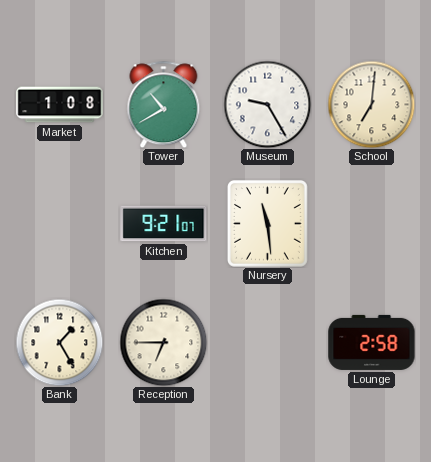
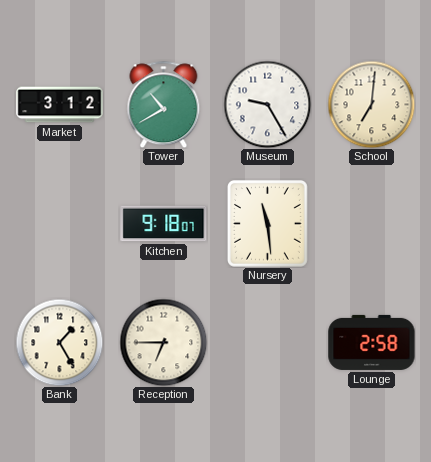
Market: 1:08 -> 3:12 (60, 105)
Kitchen: 9:21 -> 9:18 (164, 224)
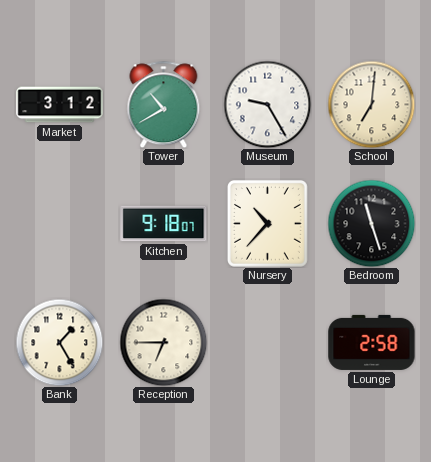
Nursery: 11:29 -> 10:37 (267, 224)
Bedroom: none -> 11:27 (371, 223)
